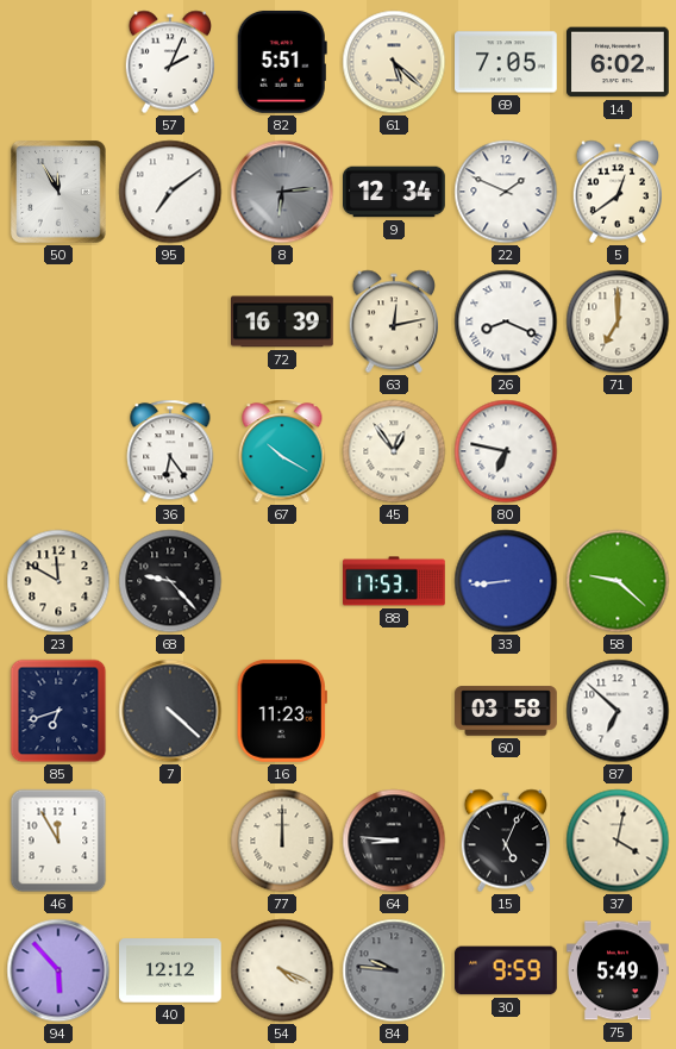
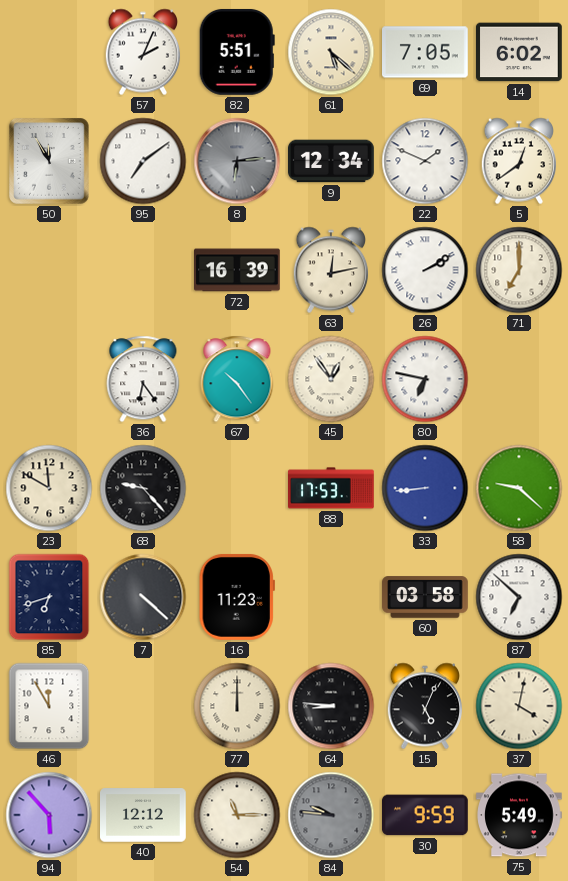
26: 8:19 -> 2:10 (425, 270)
67: 10:20 -> 10:24 (237, 379)
54: 4:19 -> 11:15 (237, 815)
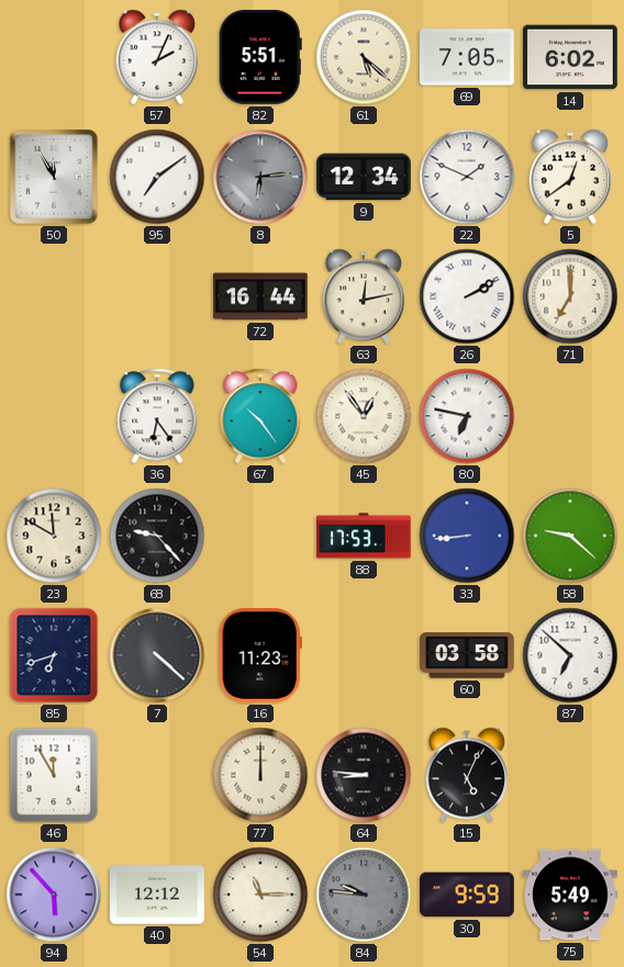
72: 16:39 -> 16:44 (261, 296)
37: 4:02 -> none (519, 706)
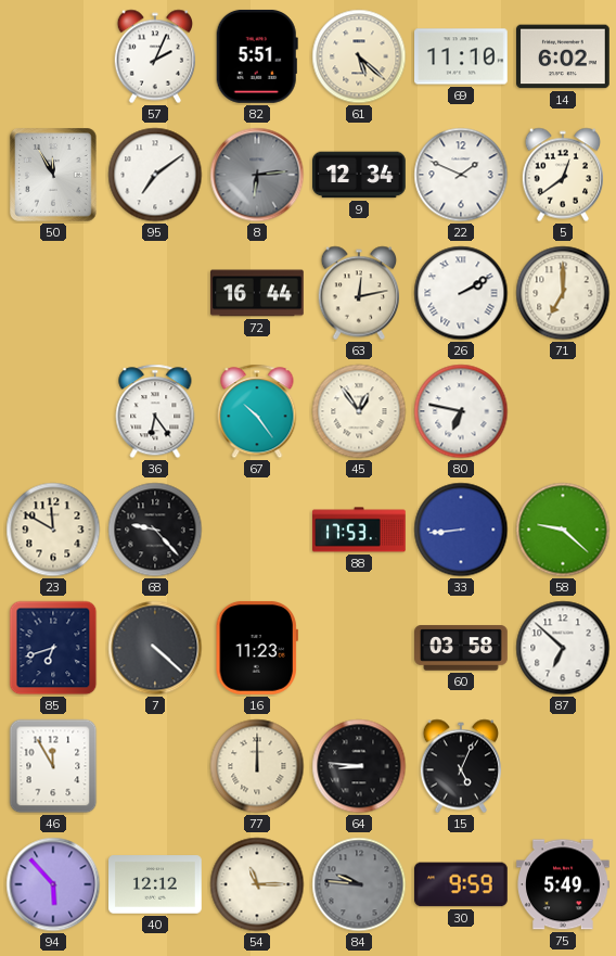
69: 7:05 -> 11:10 (462, 56)
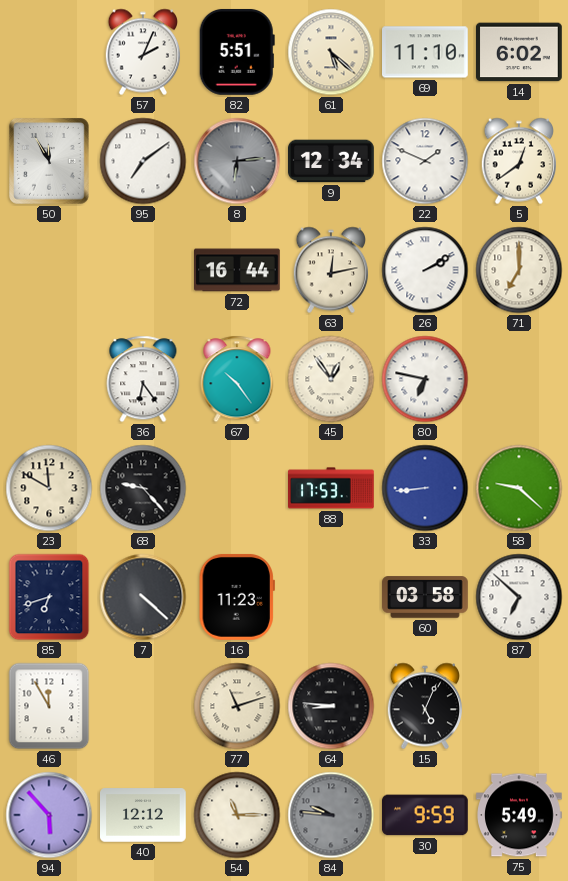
77: 12:00 -> 11:12 (237, 706)
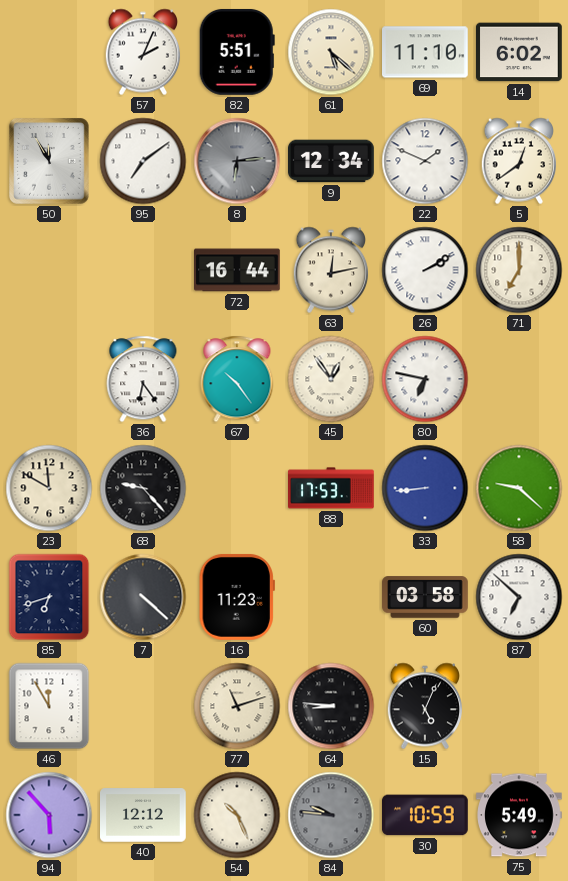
54: 11:15 -> 10:26 (237, 815)
30: 9:59 -> 10:59 (426, 815)
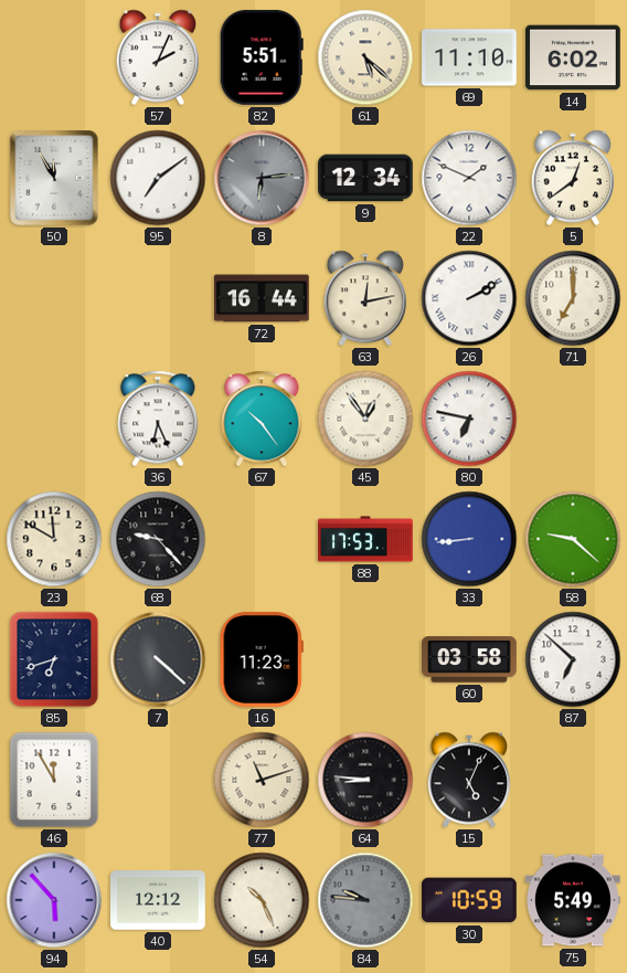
36: 6:24 -> 6:26 (158, 419)
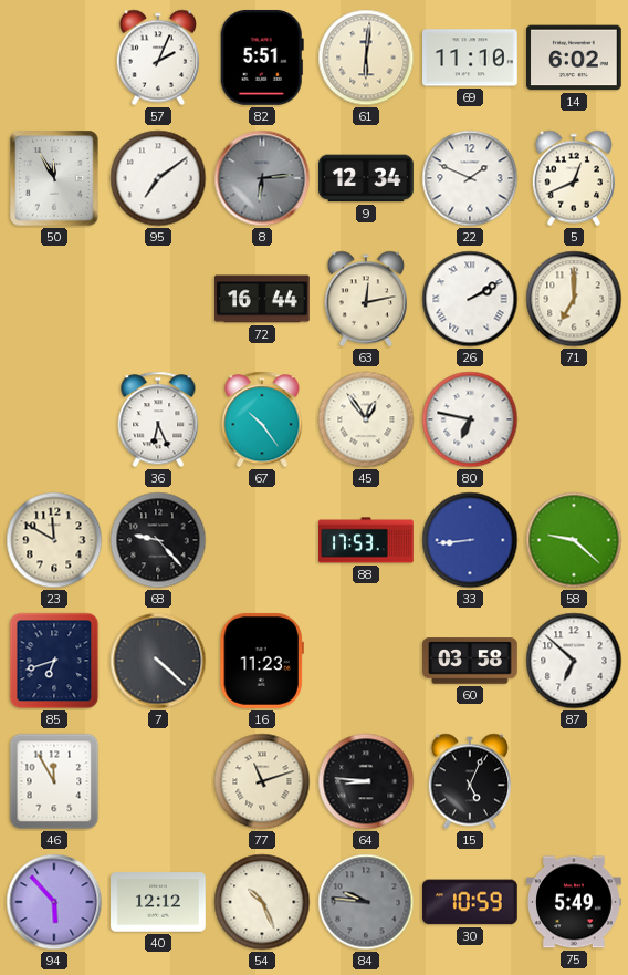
61: 5:22 -> 6:01 (366, 58)
5: 12:39 -> 12:41 (573, 178)
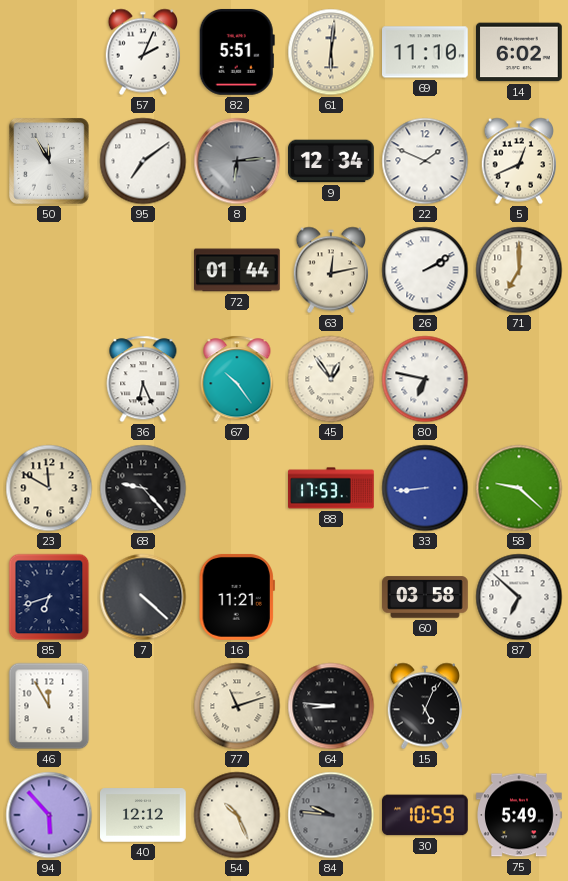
72: 16:44 -> 01:44 (238, 270)
16: 11:23 -> 11:21 (237, 597)
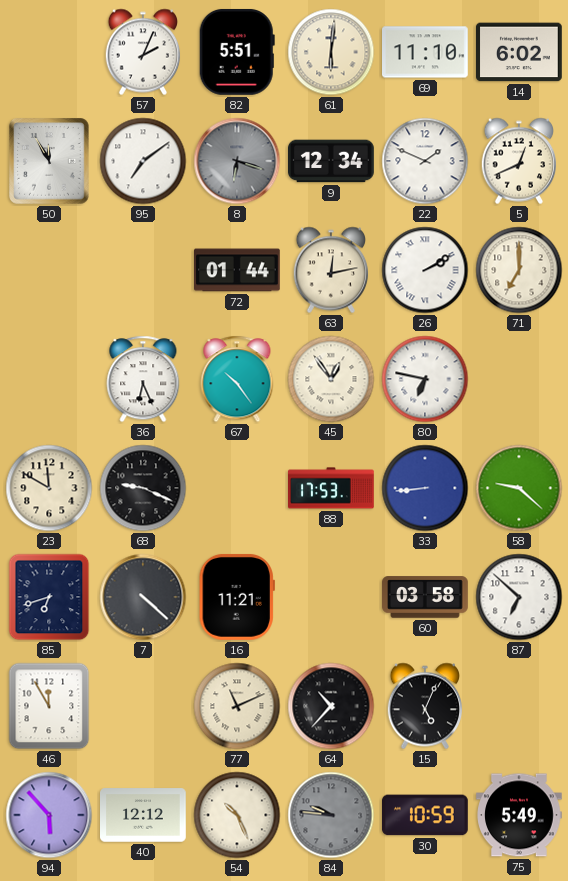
8: 6:14 -> 6:18 (237, 161)
68: 9:23 -> 9:19 (143, 488)
77: 11:12 -> 11:11 (237, 706)
64: 8:46 -> 10:37 (331, 706)
